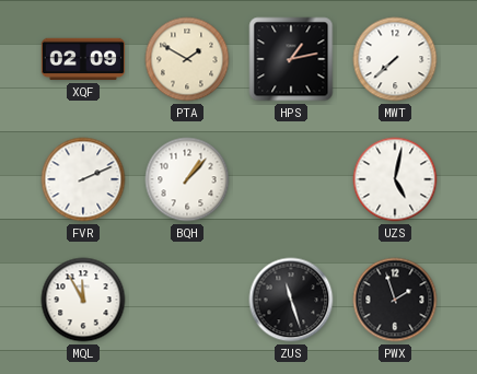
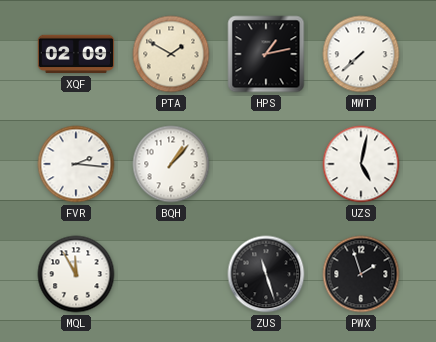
FVR: 2:11 -> 2:16 (76, 164)
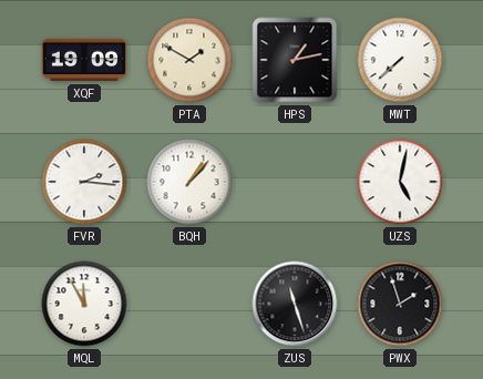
XQF: 02:09 -> 19:09 (84, 60)
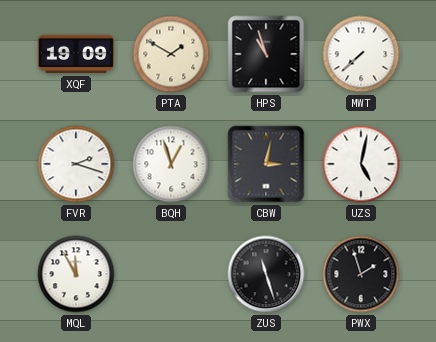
HPS: 1:13 -> 10:57 (266, 54)
FVR: 2:16 -> 2:18 (76, 164)
BQH: 1:07 -> 12:57 (171, 164)
CBW: none -> 3:02 (266, 164)
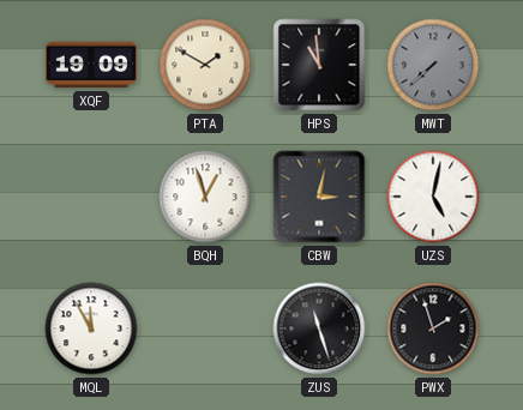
HPS: 10:57 -> 10:59 (319, 65)
MWT dial: white -> grey (433, 65)
FVR: 2:18 -> none (76, 164)
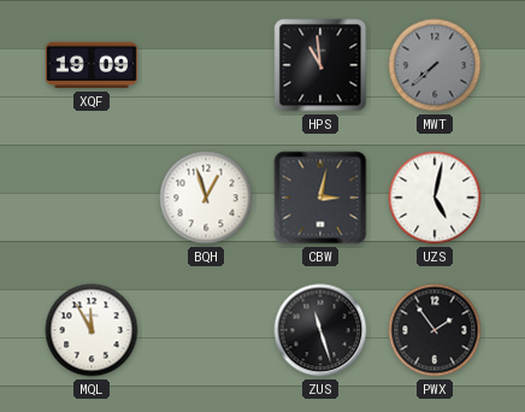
PTA: 1:50 -> none (205, 65)
PWX: 1:57 -> 1:54 (435, 330)
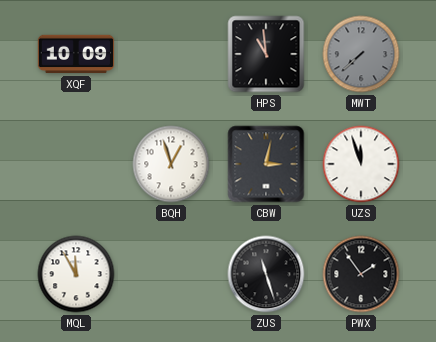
XQF: 19:09 -> 10:09 (76, 54)
UZS: 5:02 -> 11:57 (361, 164)
